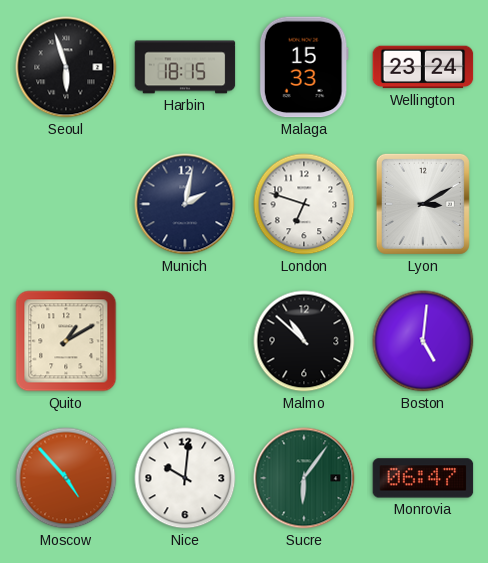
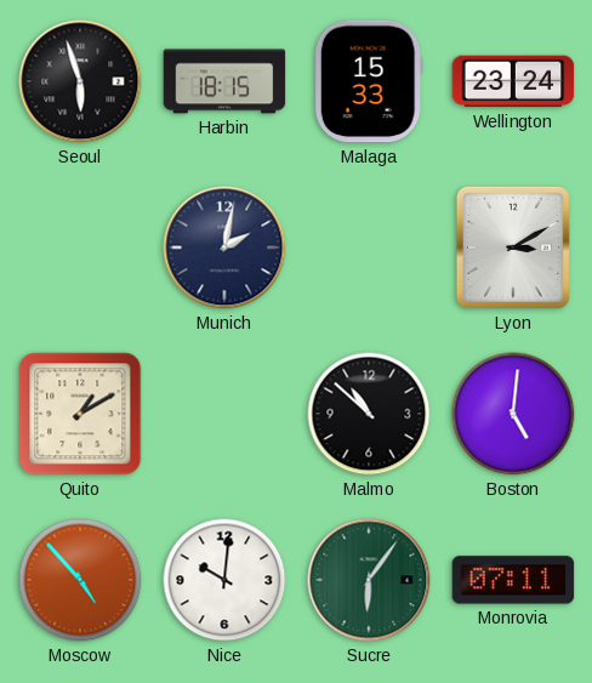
London: 6:48 -> none (304, 204)
Monrovia: 06:47 -> 07:11 (513, 580)
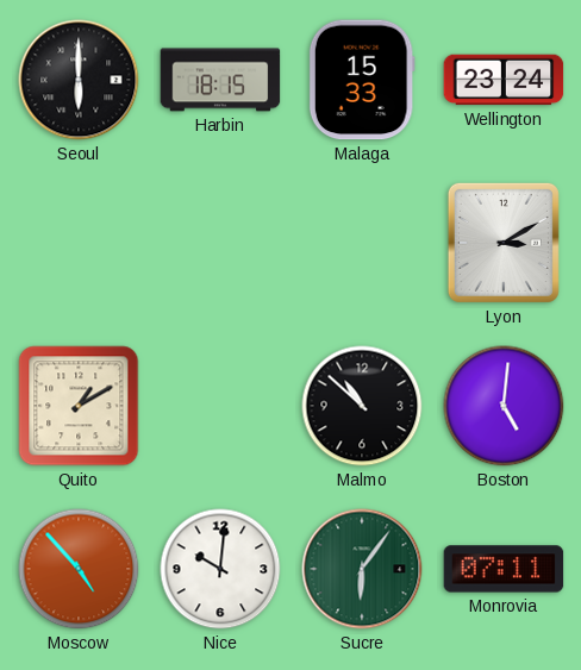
Seoul: 5:57 -> 6:00 (79, 80)
Munich: 2:02 -> none (224, 247)
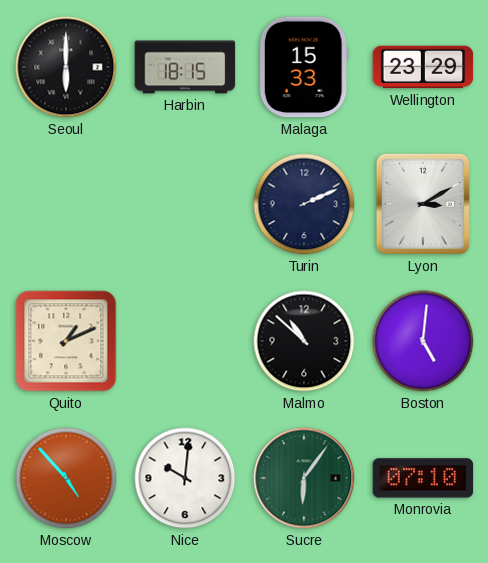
Wellington: 23:24 -> 23:29 (423, 67)
Turin: none -> 2:11 (304, 204)
Quito: 1:10 -> 1:11 (66, 341)
Monrovia: 07:11 -> 07:10 (423, 478)
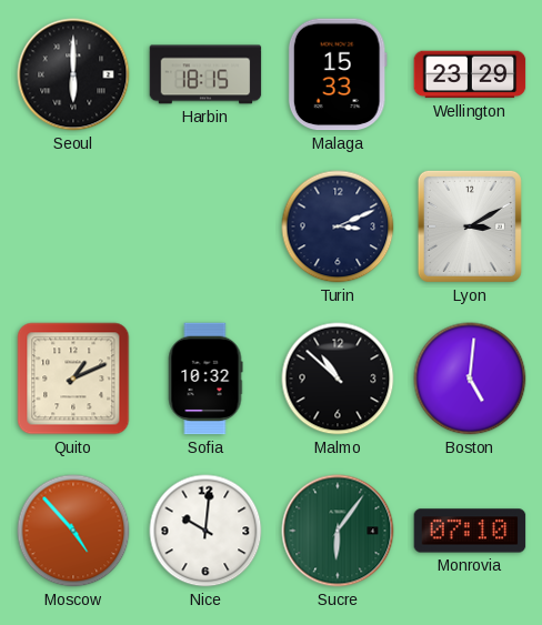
Turin: 2:11 -> 3:11 (338, 226)
Sofia: none -> 10:32 (205, 379)
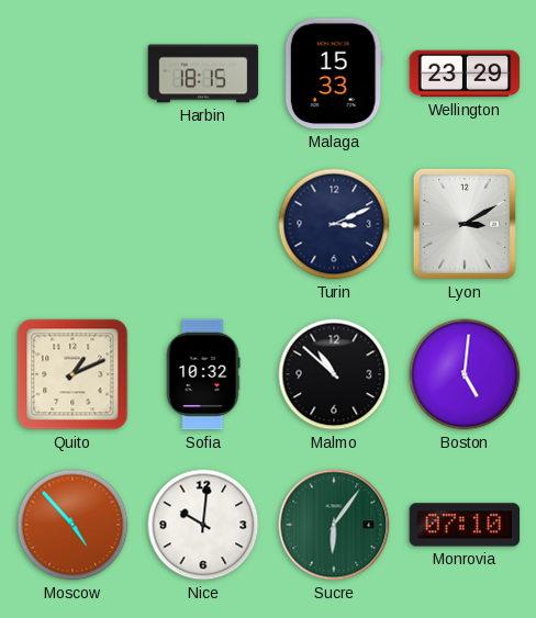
Seoul: 6:00 -> none (73, 74)
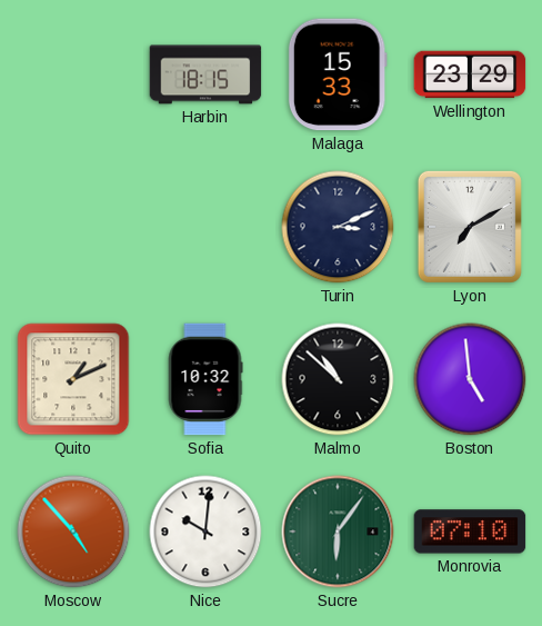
Lyon: 3:10 -> 7:10 (470, 227)
Boston: 5:01 -> 4:59 (470, 379)
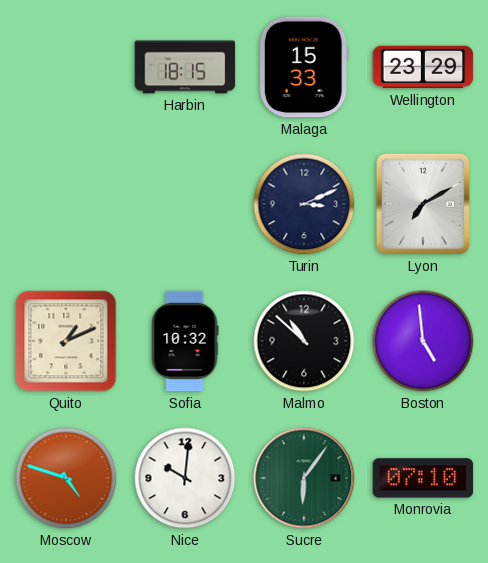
Moscow: 4:53 -> 4:48 (66, 478)
